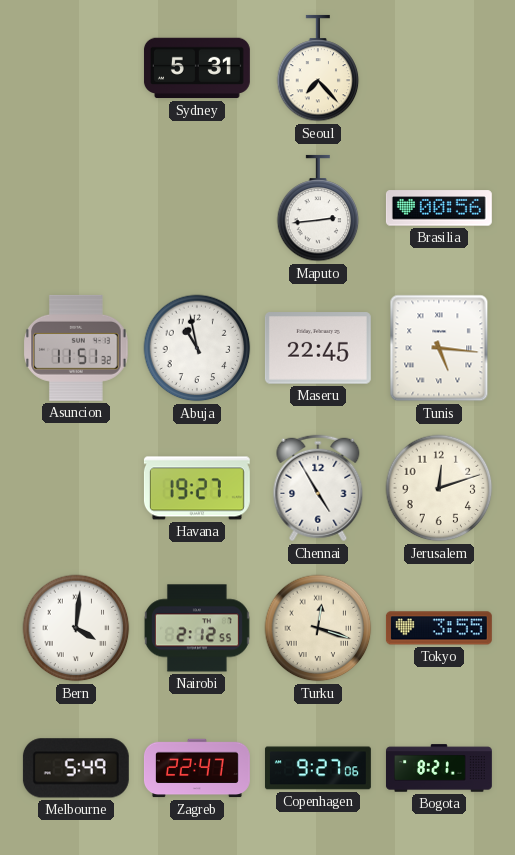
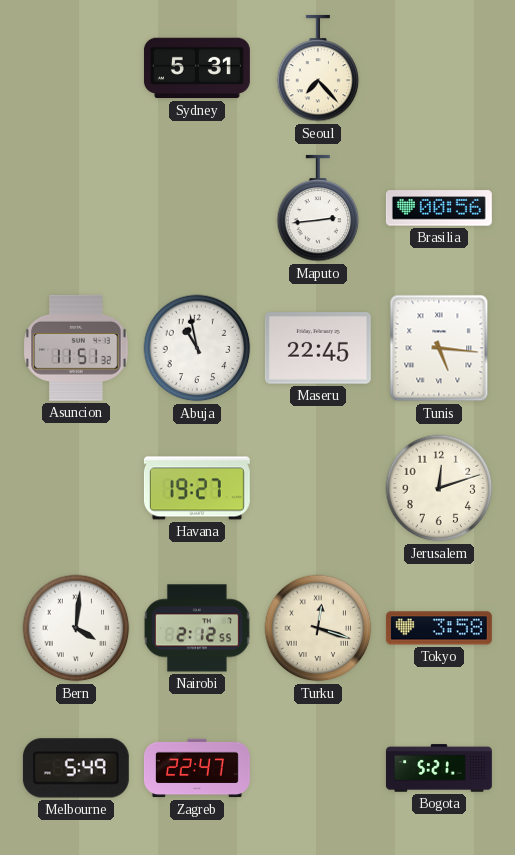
Chennai: 4:55 -> none (318, 488)
Tokyo: 3:55 -> 3:58 (439, 628)
Copenhagen: 9:27 -> none (318, 768)
Bogota: 8:21 -> 5:21 (439, 768)
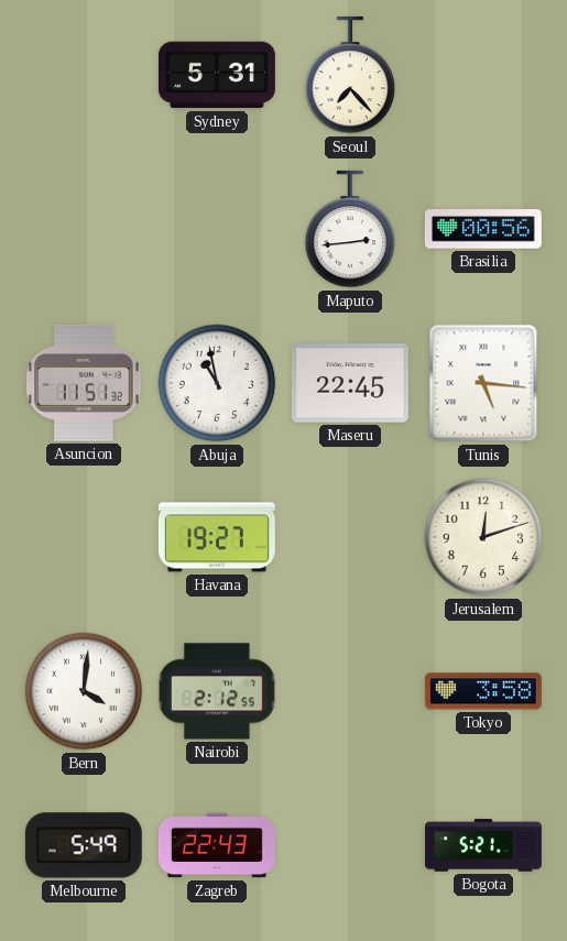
Turku: 12:18 -> none (318, 628)
Zagreb: 22:47 -> 22:43 (217, 845)
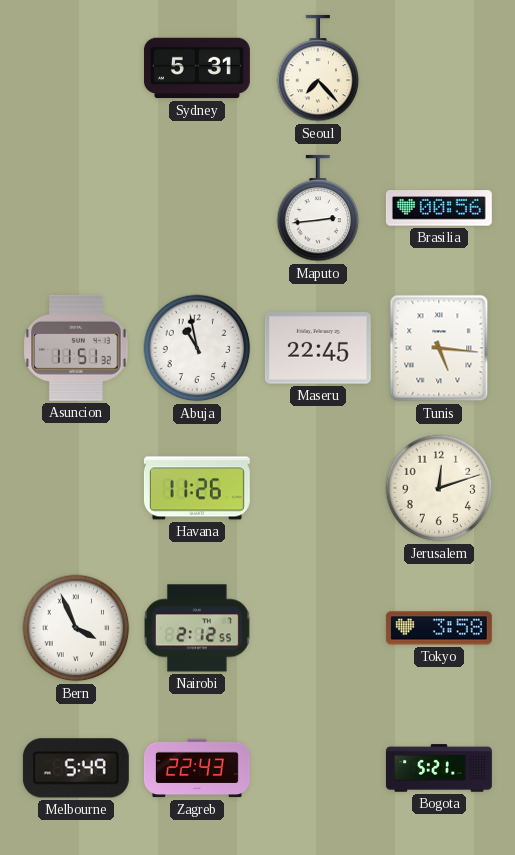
Havana: 19:27 -> 11:26 (197, 488)
Bern: 4:01 -> 3:56 (76, 628)
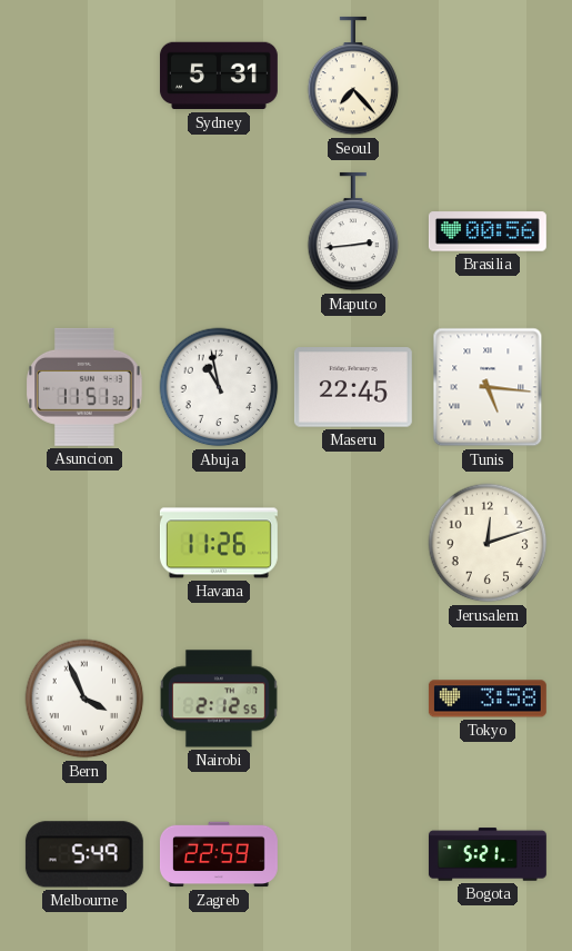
Zagreb: 22:43 -> 22:59 (219, 854)
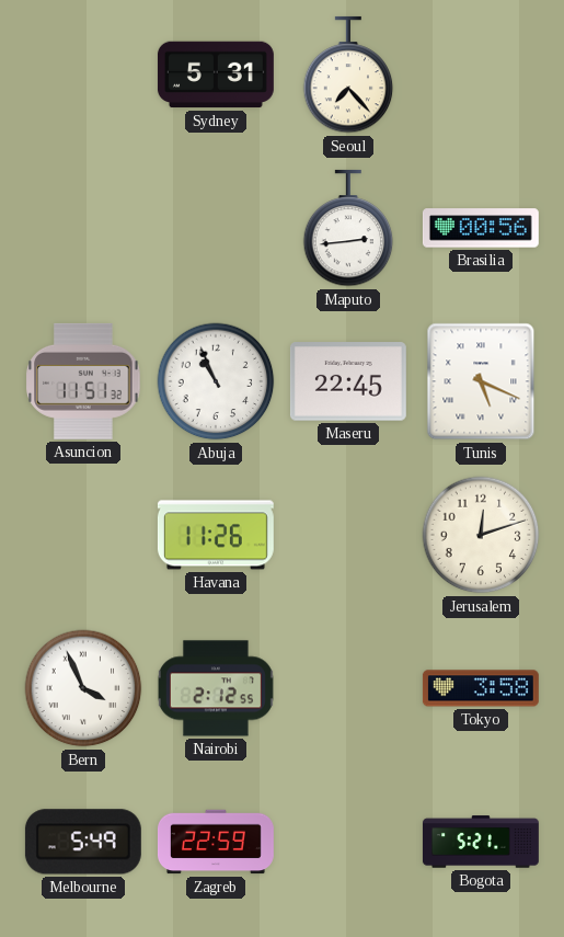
Abuja: 10:58 -> 10:56 (216, 381)
Tunis: 5:16 -> 5:19 (481, 381)
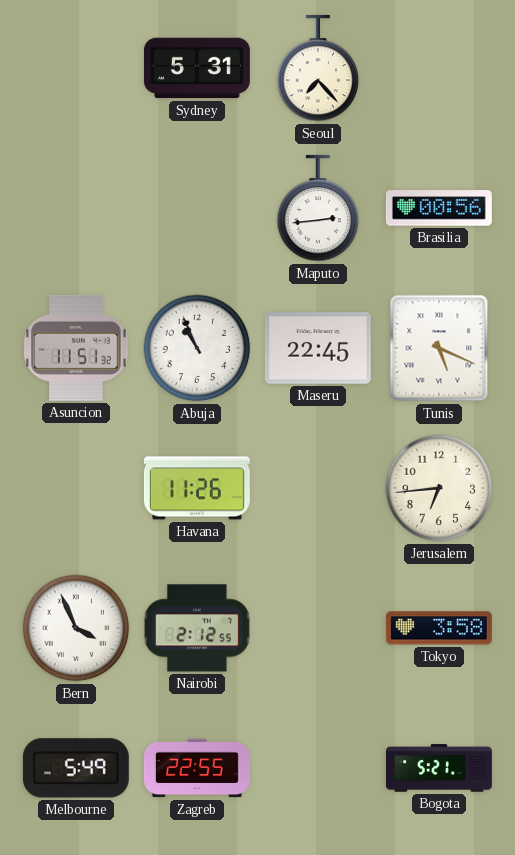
Jerusalem: 12:12 -> 6:44 (439, 488)
Zagreb: 22:59 -> 22:55 (197, 768)
